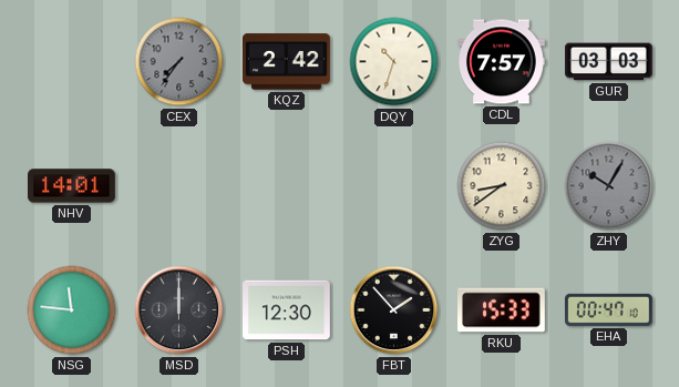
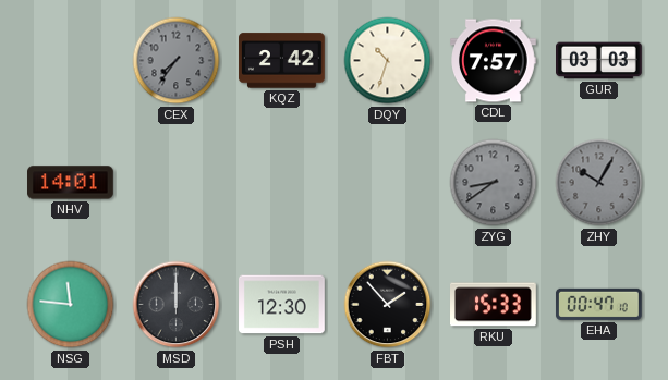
ZYG dial: cream -> grey (494, 183)
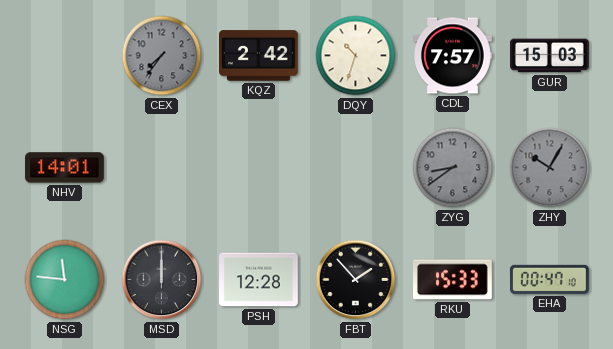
GUR: 03:03 -> 15:03 (550, 56)
PSH: 12:30 -> 12:28 (259, 280)
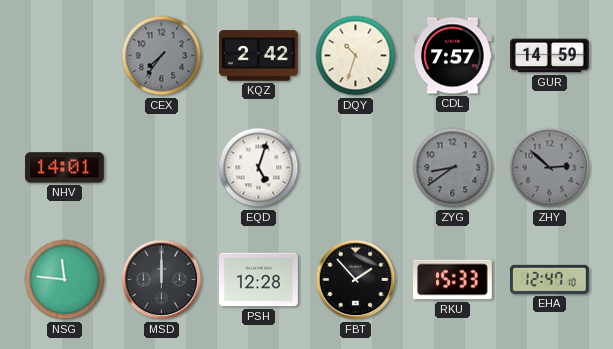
GUR: 15:03 -> 14:59 (550, 56)
EQD: none -> 5:03 (259, 168)
ZHY: 10:05 -> 2:52 (550, 168)
EHA: 00:47 -> 12:47 (549, 279)
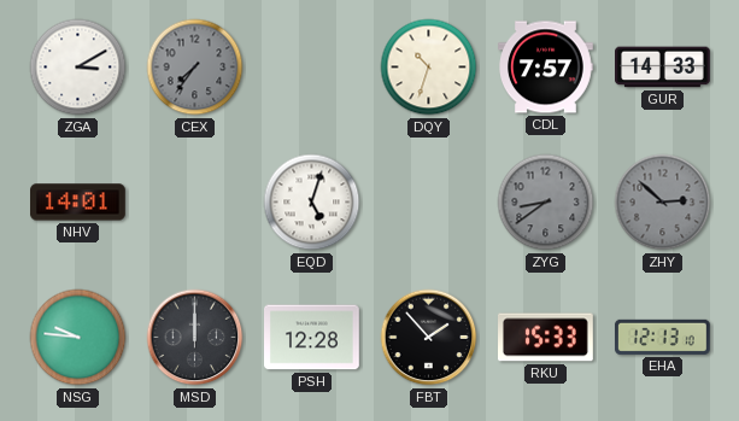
ZGA: none -> 3:10 (78, 68)
KQZ: 2:42 -> none (259, 56)
GUR: 14:59 -> 14:33 (663, 68)
NSG: 11:46 -> 9:46 (78, 338)
EHA: 12:47 -> 12:13 (662, 337)
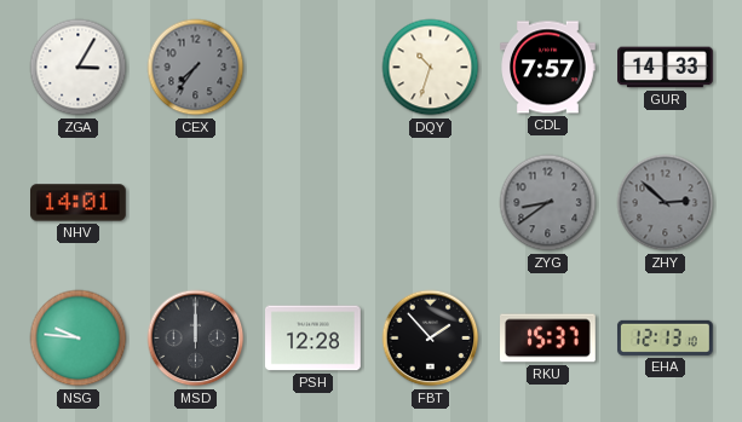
ZGA: 3:10 -> 3:05 (79, 68)
EQD: 5:03 -> none (312, 203)
RKU: 15:33 -> 15:37 (548, 339)
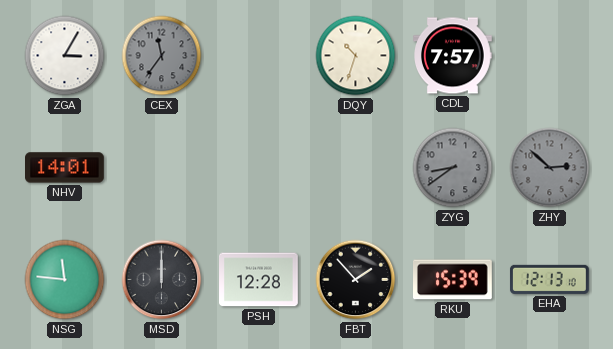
CEX: 7:36 -> 11:36 (162, 56)
GUR: 14:33 -> none (666, 68)
NSG: 9:46 -> 11:46 (65, 280)
RKU: 15:37 -> 15:39 (453, 280)
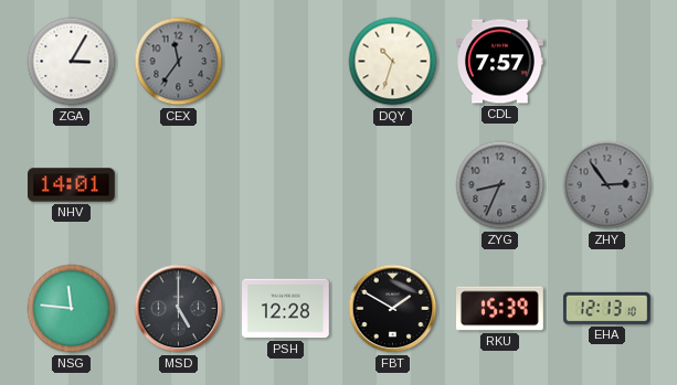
ZYG: 8:39 -> 8:34 (500, 185)
ZHY: 2:52 -> 2:54 (607, 185)
MSD: 12:00 -> 5:00 (179, 309)
FBT: 1:53 -> 1:50 (393, 309)
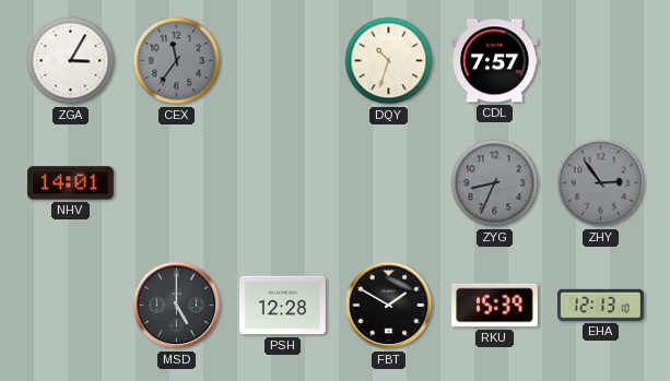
NSG: 11:46 -> none (72, 309)
